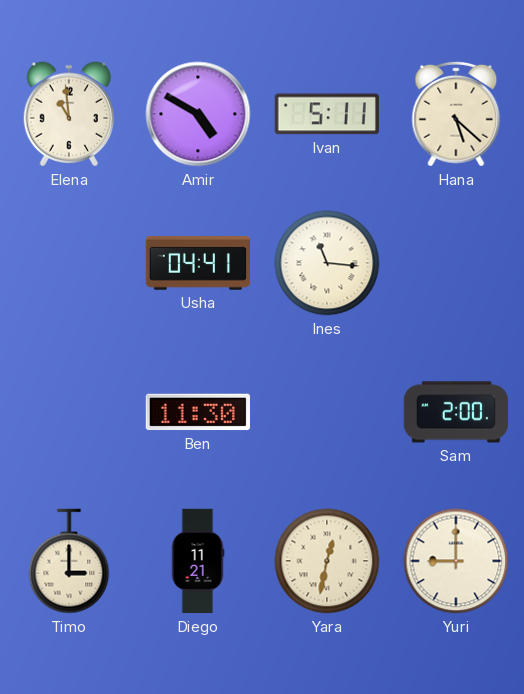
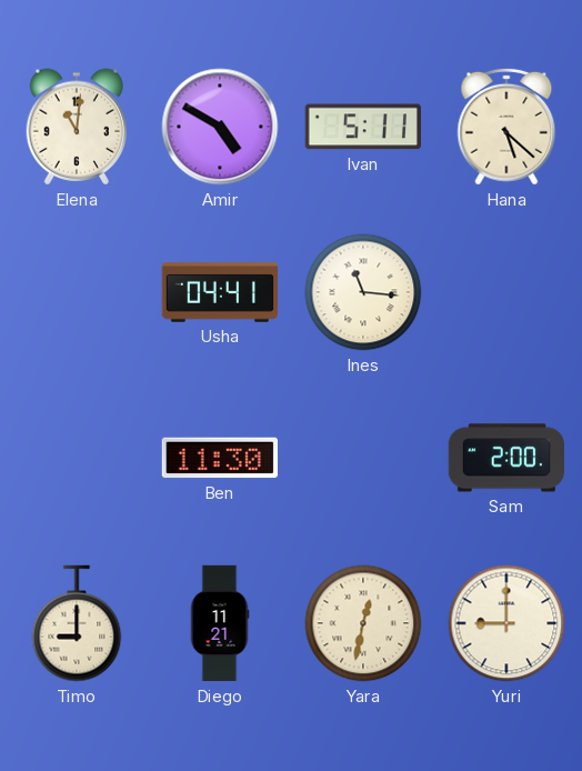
Elena: 10:59 -> 11:01 (77, 127)
Timo: 3:00 -> 9:00 (77, 623)
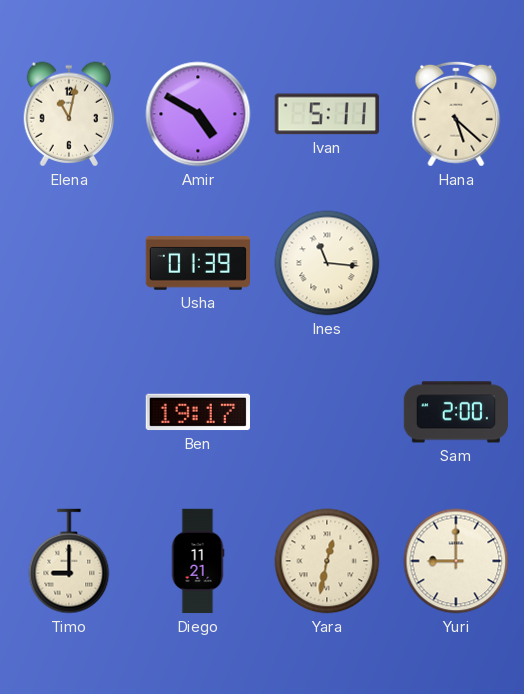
Elena: 11:01 -> 11:02 (69, 114)
Usha: 04:41 -> 01:39 (197, 264)
Ben: 11:30 -> 19:17 (197, 412)
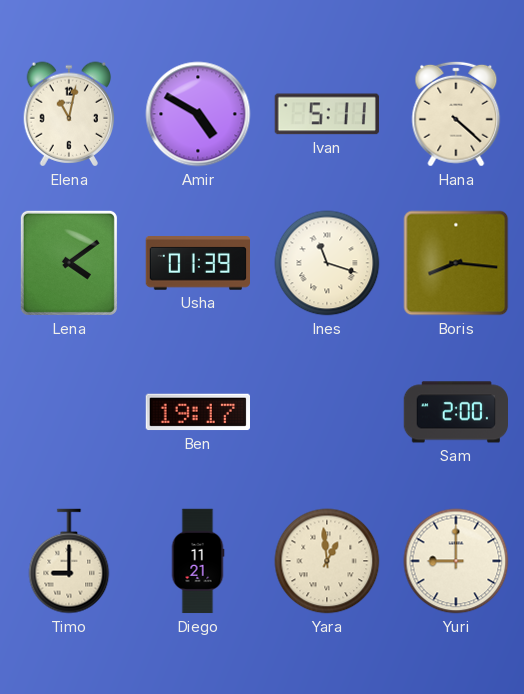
Hana: 5:22 -> 4:22 (456, 114)
Lena: none -> 4:09 (69, 263)
Ines: 11:16 -> 11:18 (327, 263)
Boris: none -> 8:16 (456, 263)
Yara: 12:32 -> 12:59 (327, 561)
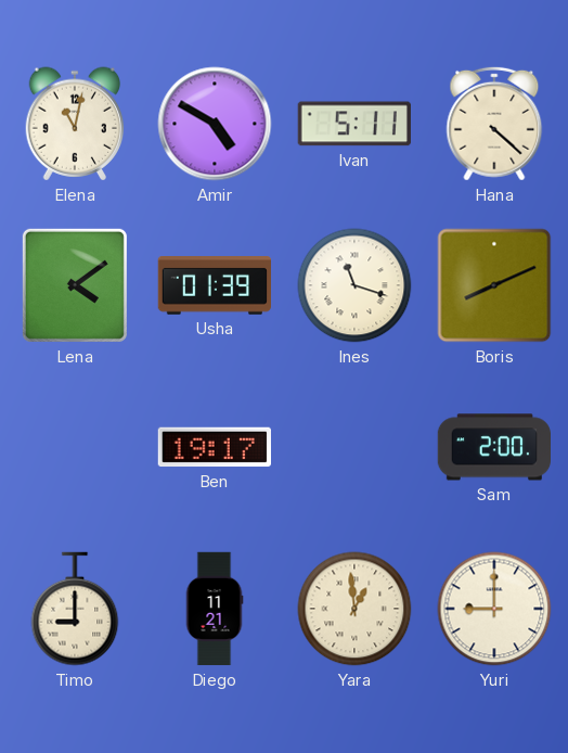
Boris: 8:16 -> 8:11 (494, 285)
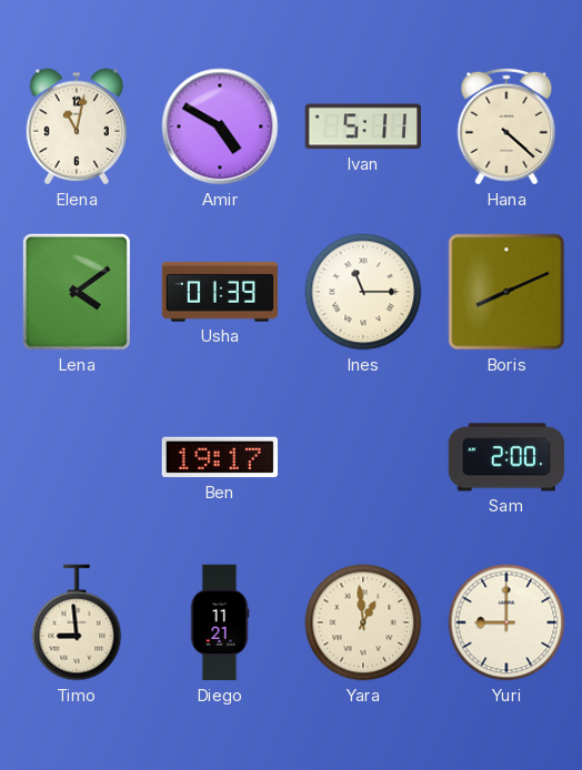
Ines: 11:18 -> 11:15 (363, 292)
Timo: 9:00 -> 8:59 (77, 622)
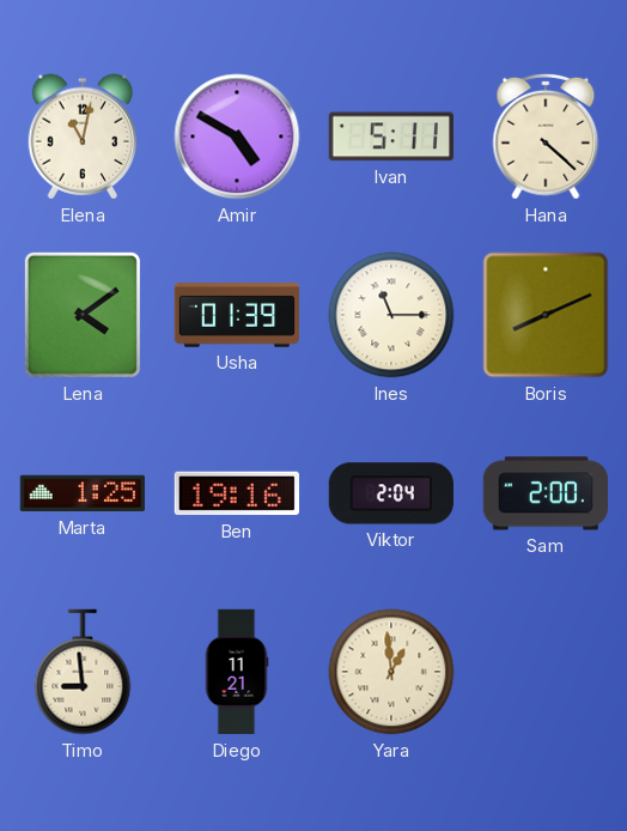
Marta: none -> 1:25 (81, 493)
Ben: 19:17 -> 19:16 (236, 493)
Viktor: none -> 2:04 (391, 493)
Yuri: 9:00 -> none (506, 622)
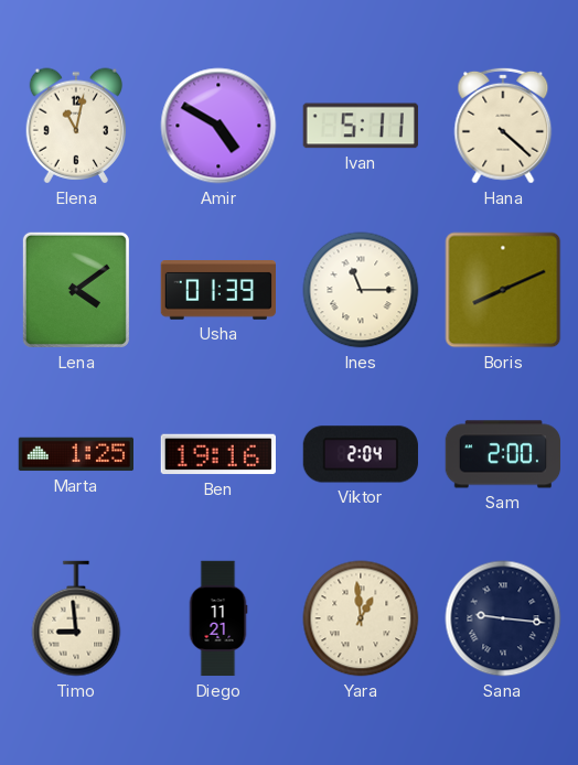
Sana: none -> 9:16 (503, 618)
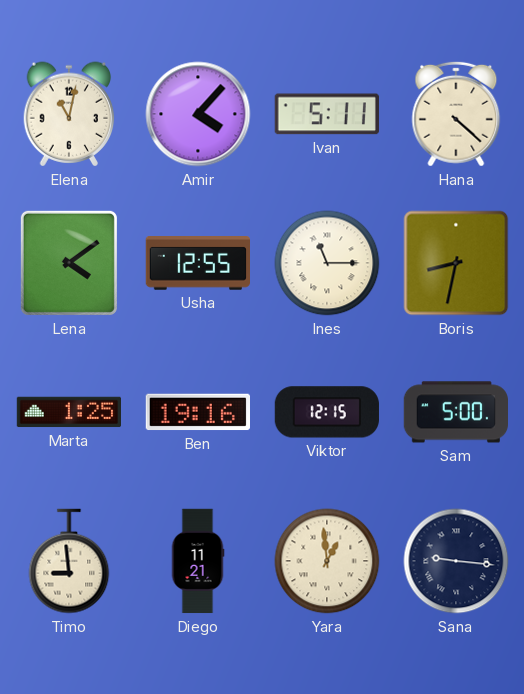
Amir: 4:50 -> 4:07 (198, 114)
Usha: 01:39 -> 12:55 (197, 264)
Boris: 8:11 -> 8:32 (456, 263)
Viktor: 2:04 -> 12:15 (327, 412)
Sam: 2:00 -> 5:00 (455, 412)
